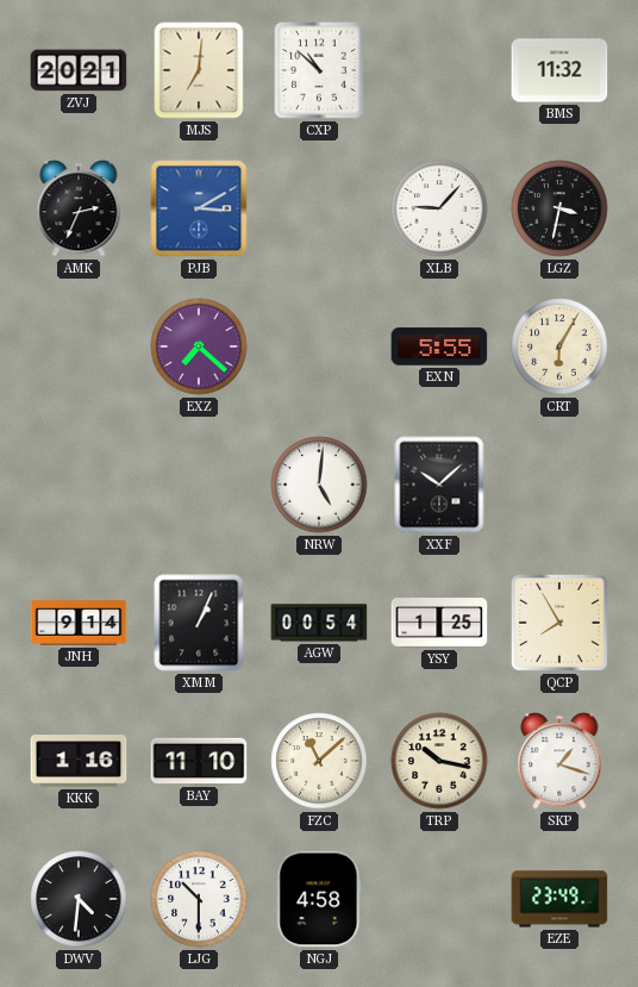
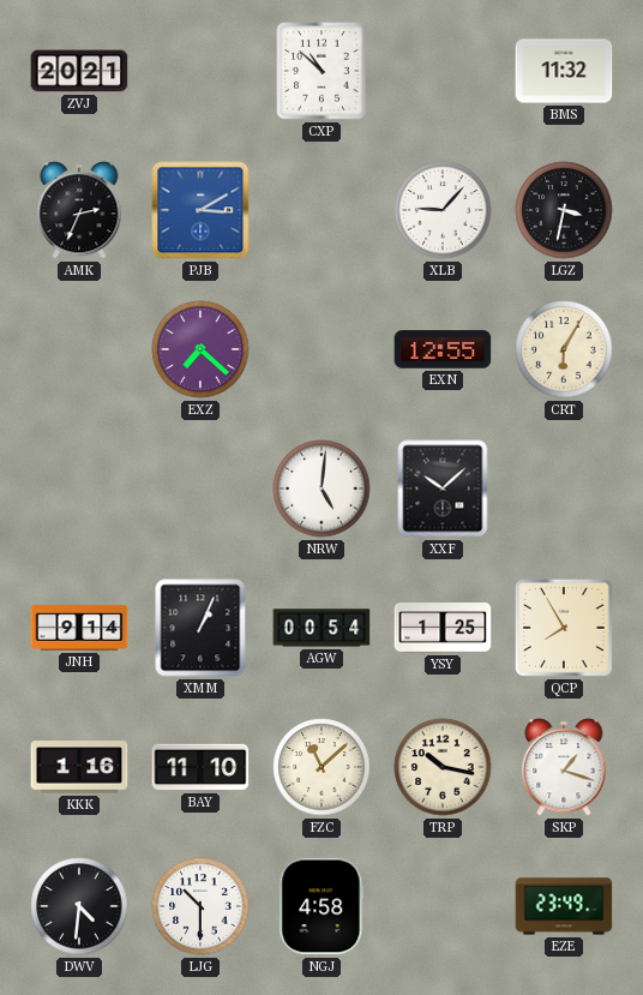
MJS: 7:01 -> none (199, 70)
EXN: 5:55 -> 12:55 (443, 349)
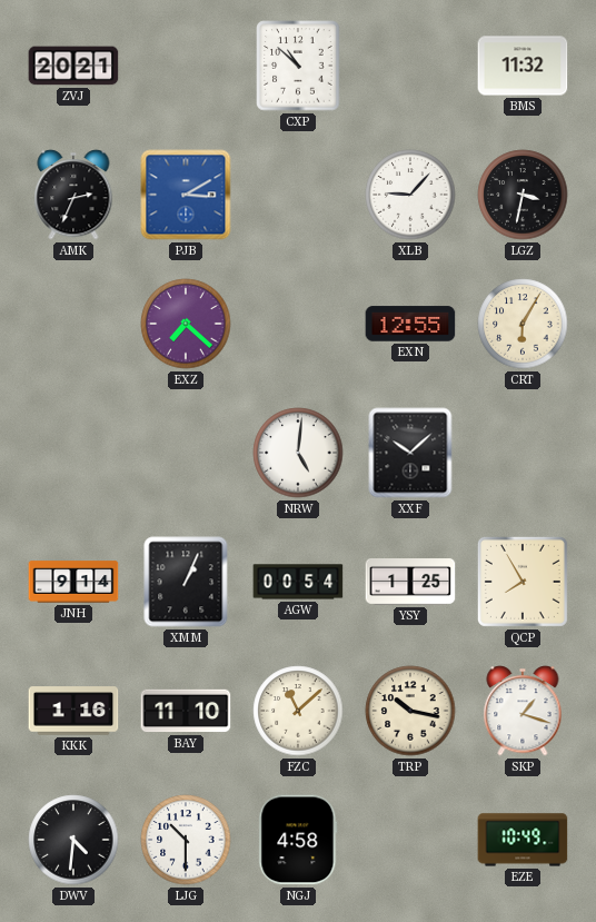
EZE: 23:49 -> 10:49 (523, 840)
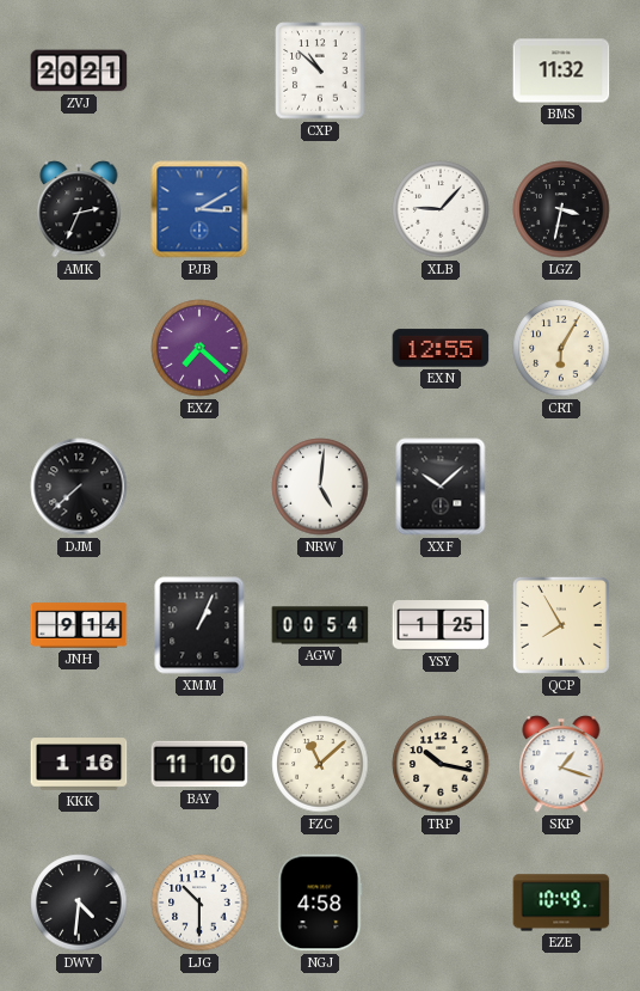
DJM: none -> 7:38 (79, 487)
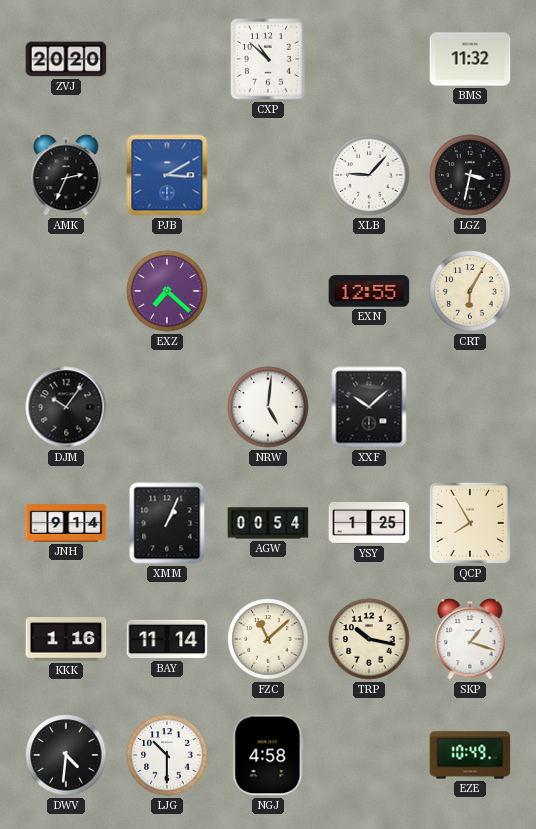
ZVJ: 20:21 -> 20:20 (66, 59)
DJM: 7:38 -> 10:06 (66, 407)
BAY: 11:10 -> 11:14 (167, 639)
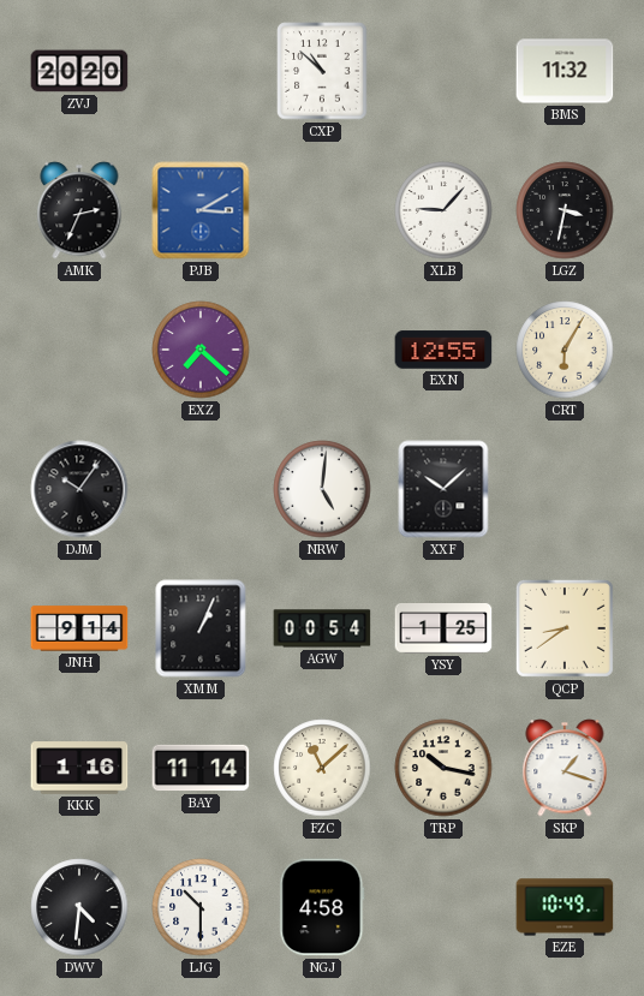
QCP: 7:55 -> 8:39 (565, 628)
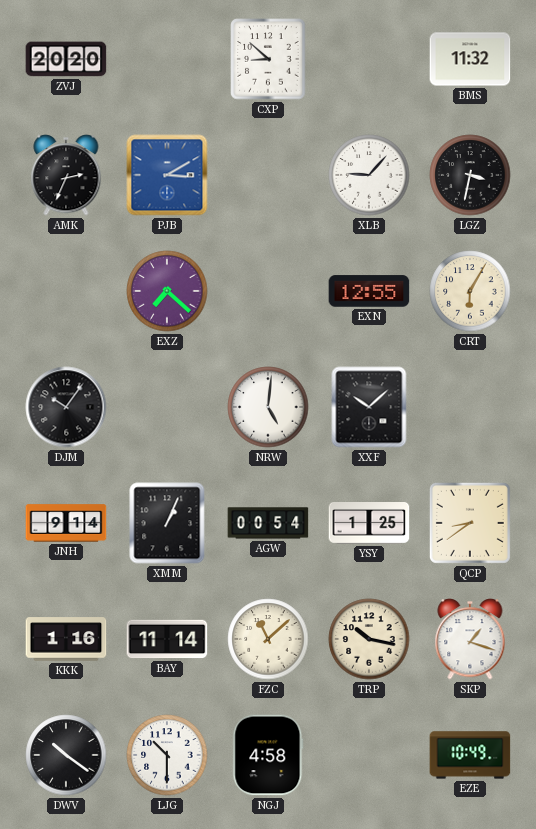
CXP: 10:52 -> 8:52 (268, 59)
DWV: 4:31 -> 10:21 (66, 755)
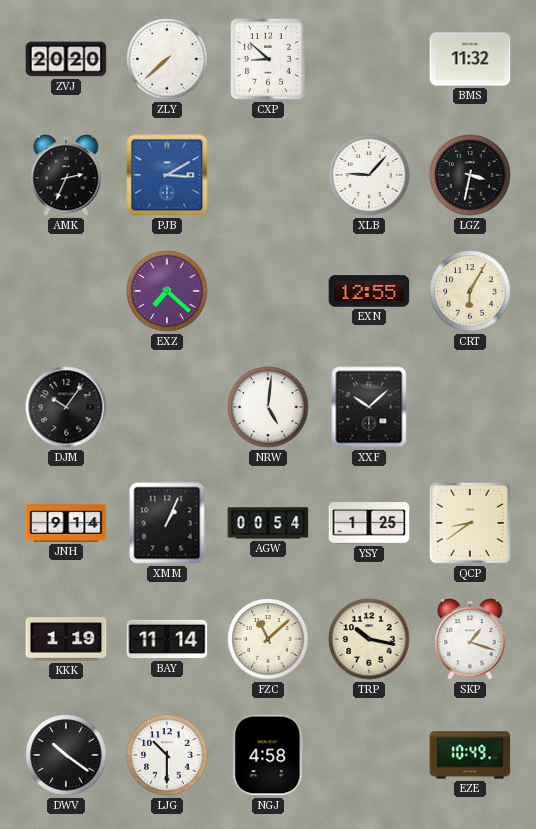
ZLY: none -> 7:38 (167, 59)
KKK: 1:16 -> 1:19 (66, 639)
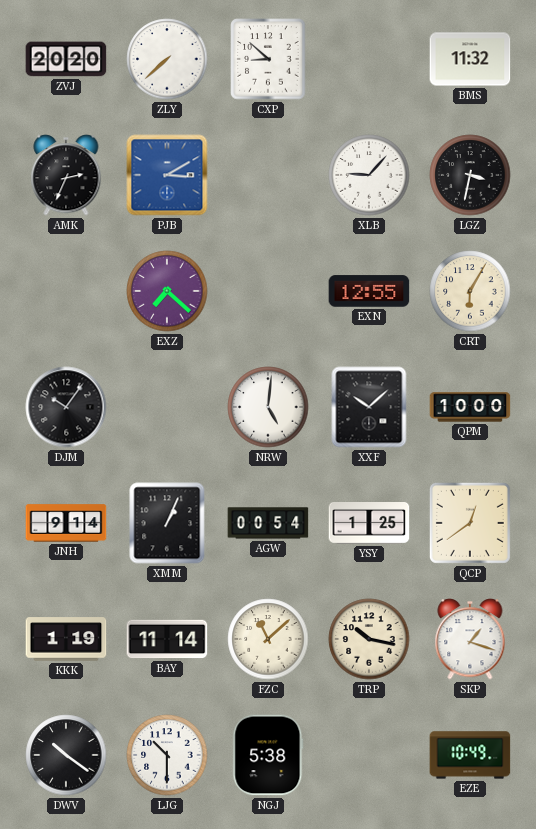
QPM: none -> 10:00 (470, 407)
QCP: 8:39 -> 12:39 (470, 523)
NGJ: 4:58 -> 5:38 (268, 755)
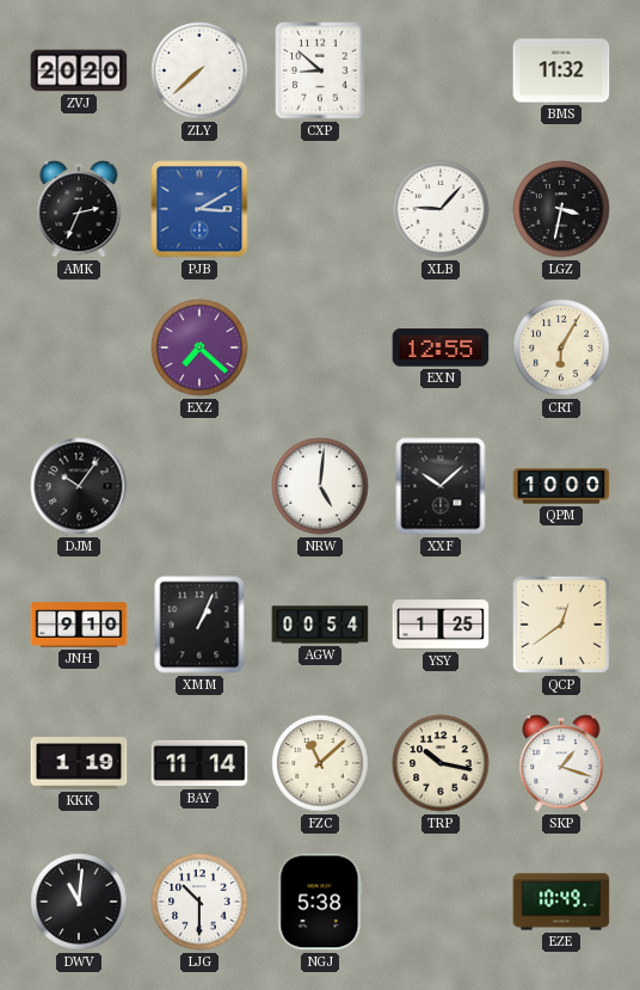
JNH: 9:14 -> 9:10 (79, 625)
DWV: 10:21 -> 11:01 (79, 902)
